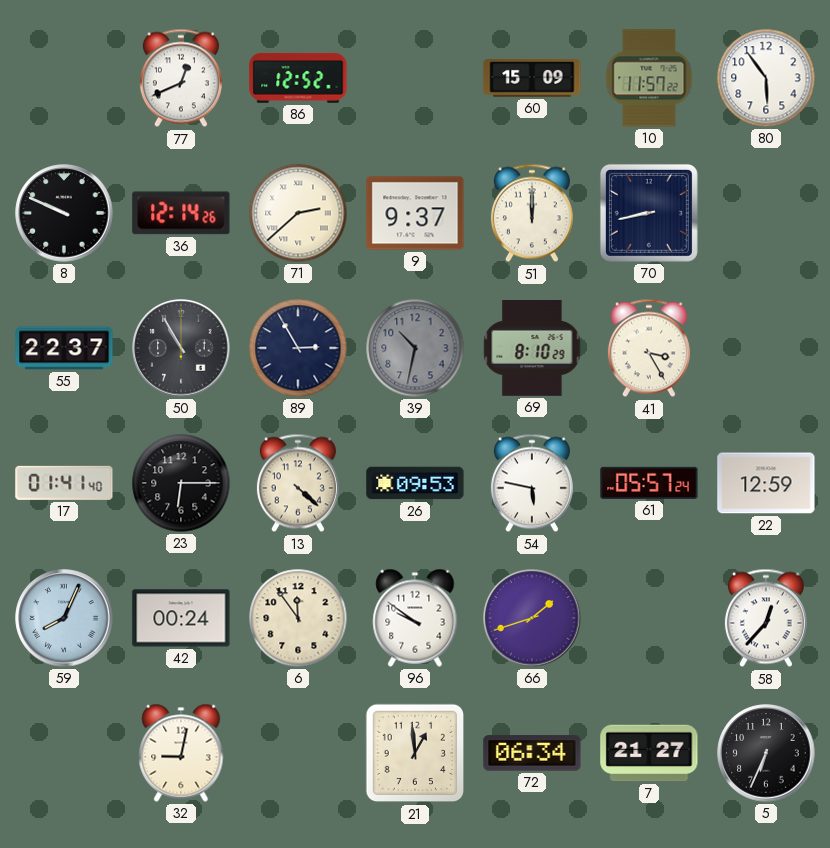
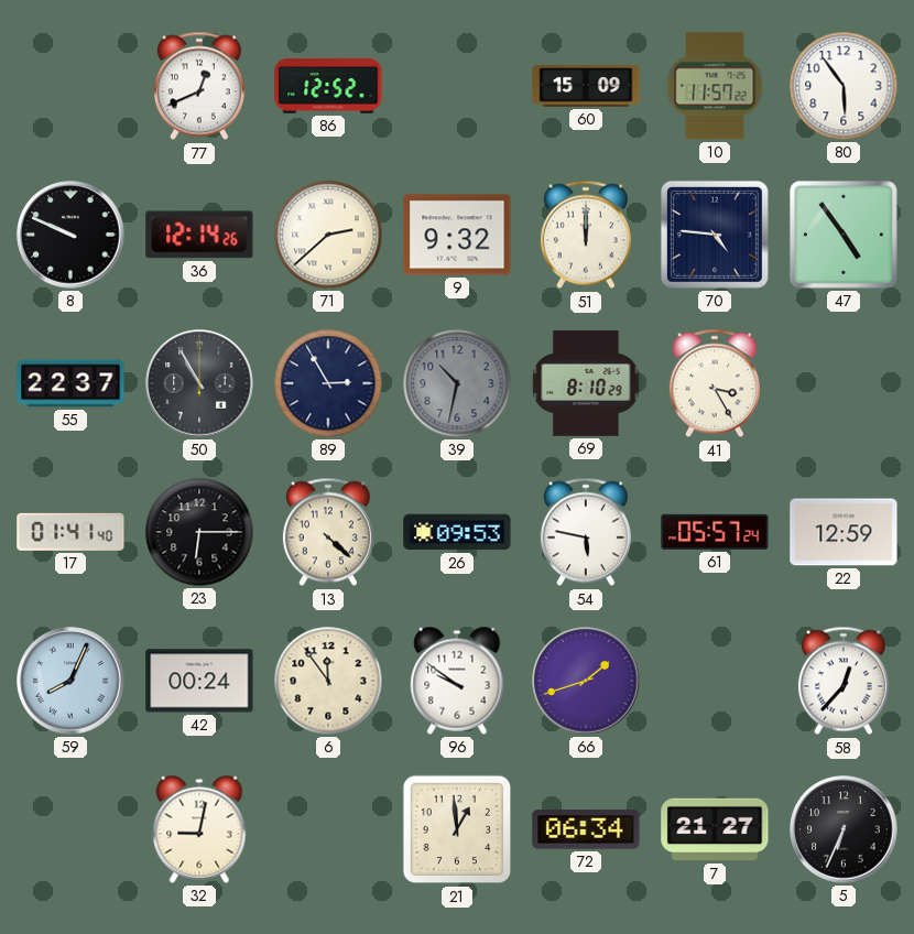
9: 9:37 -> 9:32 (457, 235)
70: 8:43 -> 4:46 (715, 235)
47: none -> 4:54 (844, 235)
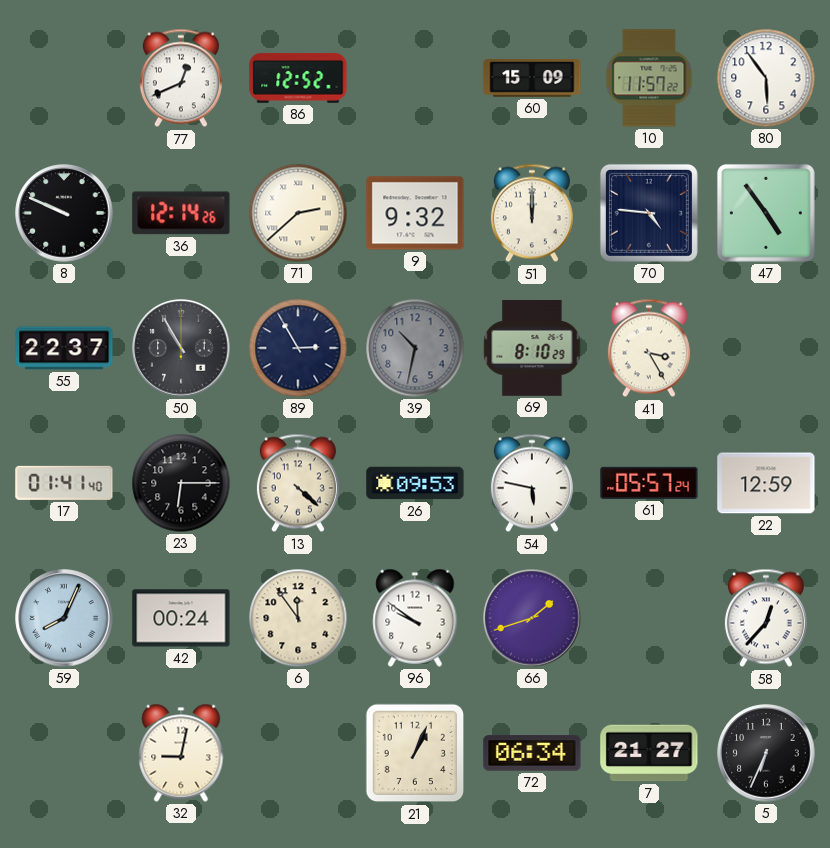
21: 12:59 -> 1:04 (415, 753)
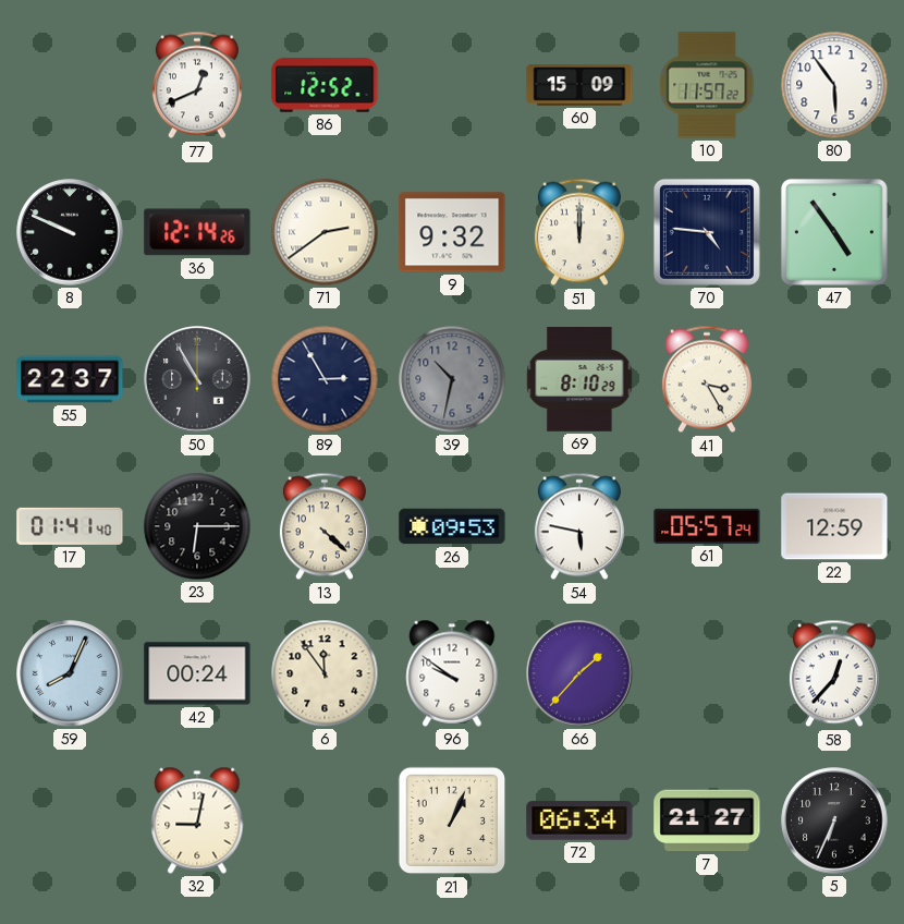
71: 2:38 -> 2:39 (325, 232)
66: 1:42 -> 1:37 (579, 673)
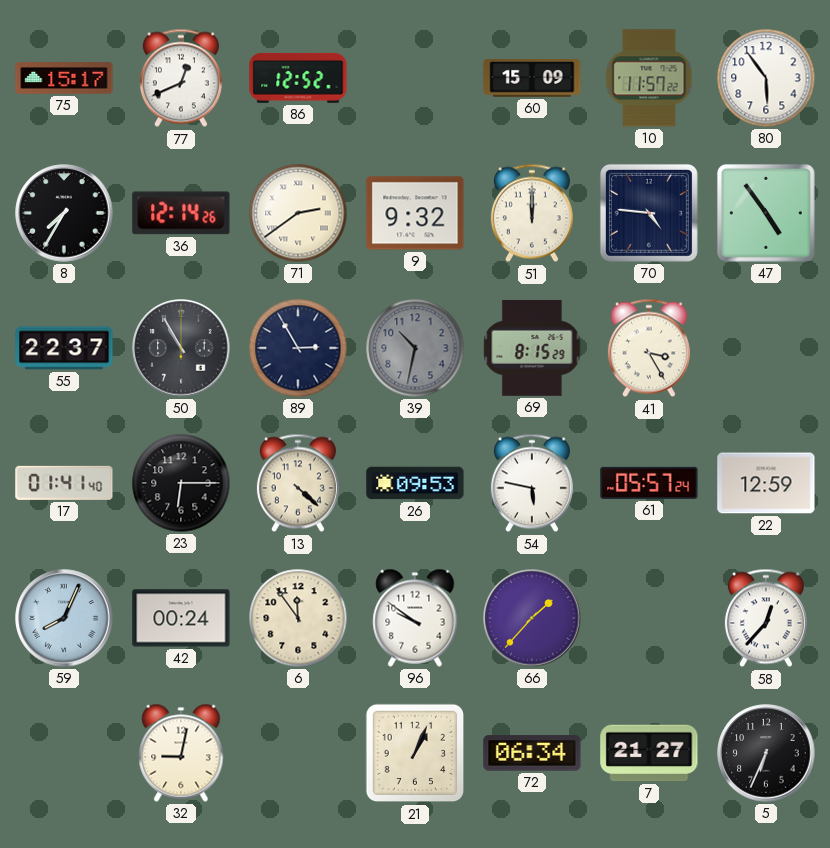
75: none -> 15:17 (64, 78)
8: 9:49 -> 7:35 (64, 213)
69: 8:10 -> 8:15 (532, 348)
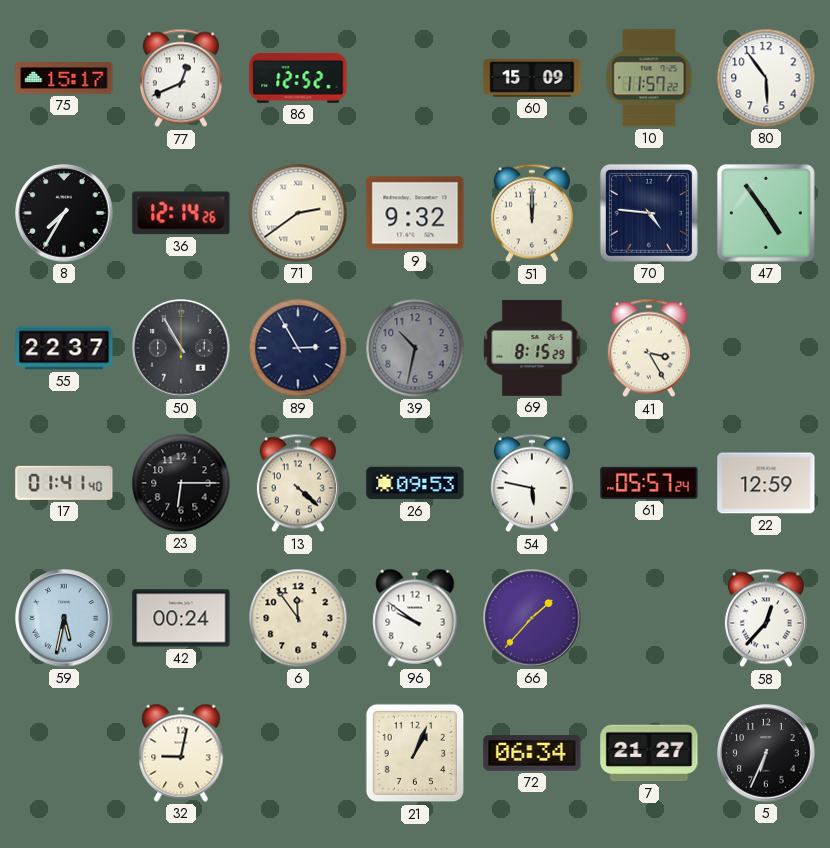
59: 8:04 -> 5:32 (64, 618)
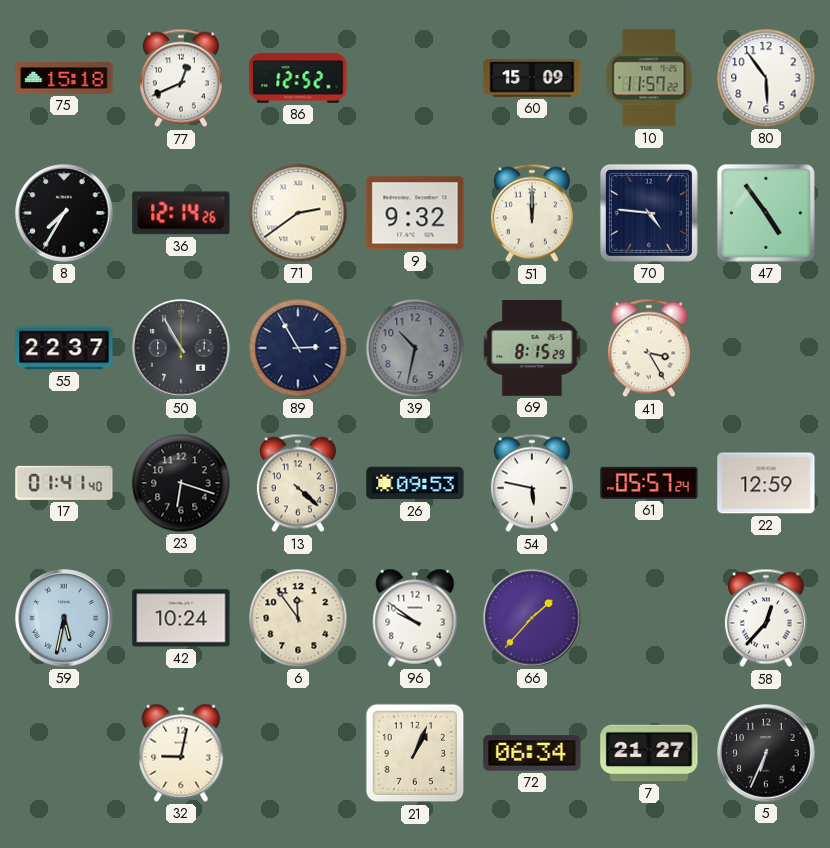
75: 15:17 -> 15:18 (64, 78)
23: 6:15 -> 6:18 (181, 483)
42: 00:24 -> 10:24 (181, 618)
